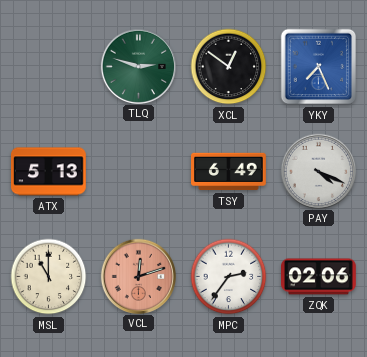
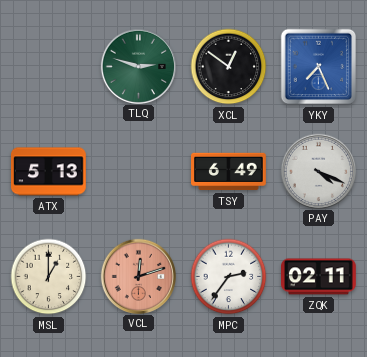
MSL: 11:00 -> 1:00 (49, 277)
ZQK: 02:06 -> 02:11 (319, 277)
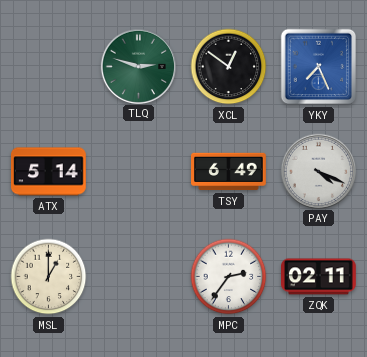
ATX: 5:13 -> 5:14 (49, 172)
VCL: 12:12 -> none (138, 276)
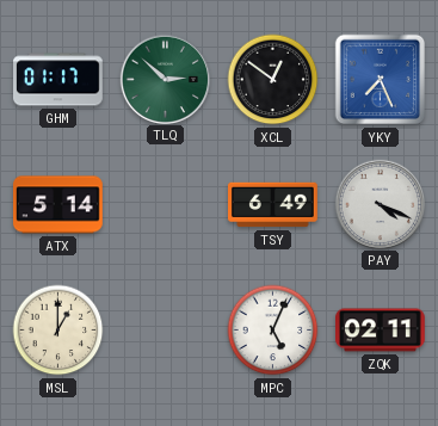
GHM: none -> 01:17 (58, 80)
TLQ: 2:48 -> 2:52 (165, 79)
MPC: 2:36 -> 5:04 (273, 331)
